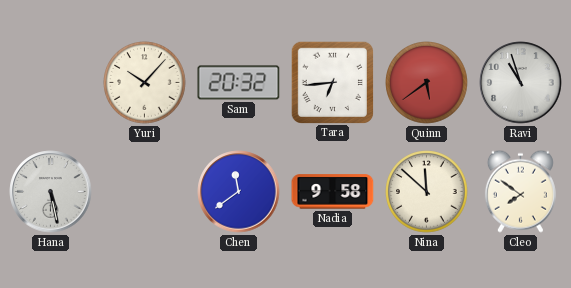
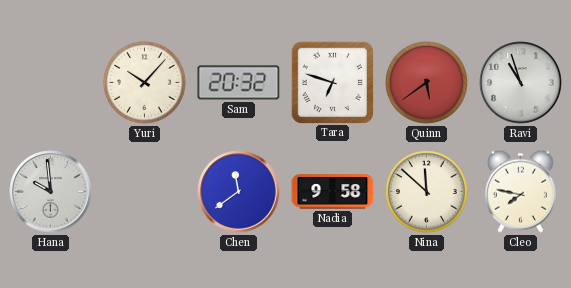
Tara: 6:44 -> 6:48 (332, 82)
Hana: 5:28 -> 9:59 (51, 192)
Cleo: 7:51 -> 7:47 (520, 191)
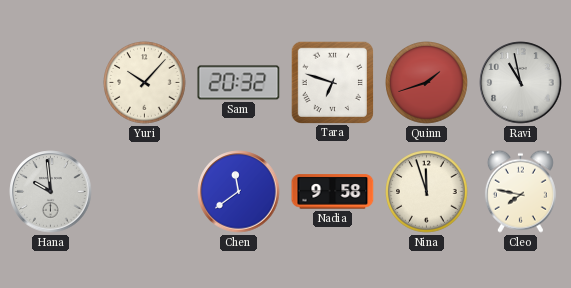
Quinn: 5:39 -> 1:42 (427, 83)
Ravi: 10:57 -> 10:58 (521, 83)
Nina: 11:52 -> 11:57 (427, 192)
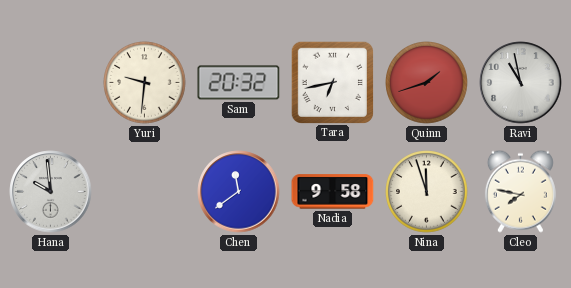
Yuri: 10:07 -> 9:31 (145, 83)
Tara: 6:48 -> 6:43 (332, 82)
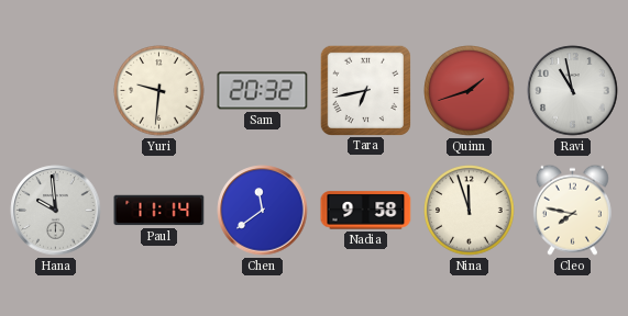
Paul: none -> 11:14 (159, 211)
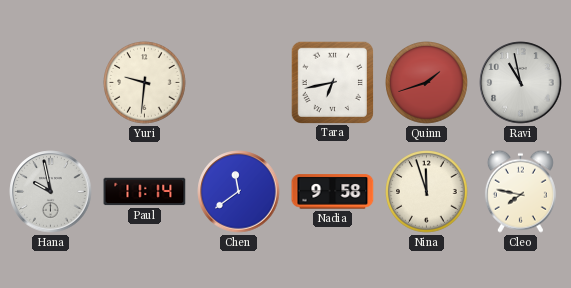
Sam: 20:32 -> none (263, 91)
Hana: 9:59 -> 9:58 (51, 192)
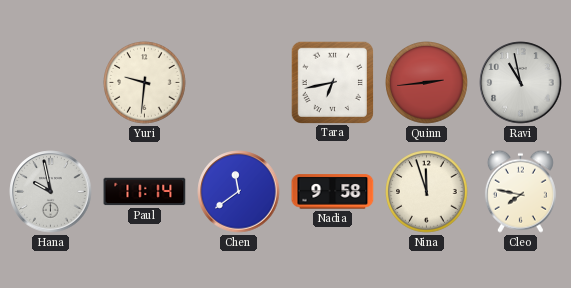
Quinn: 1:42 -> 2:44 (427, 83)
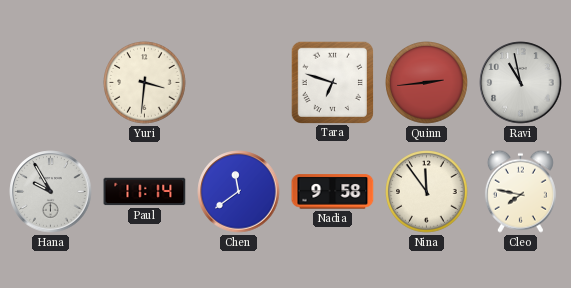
Yuri: 9:31 -> 3:31 (145, 83)
Tara: 6:43 -> 6:48 (332, 82)
Hana: 9:58 -> 9:55 (51, 192)
Nina: 11:57 -> 11:54 (427, 192)
